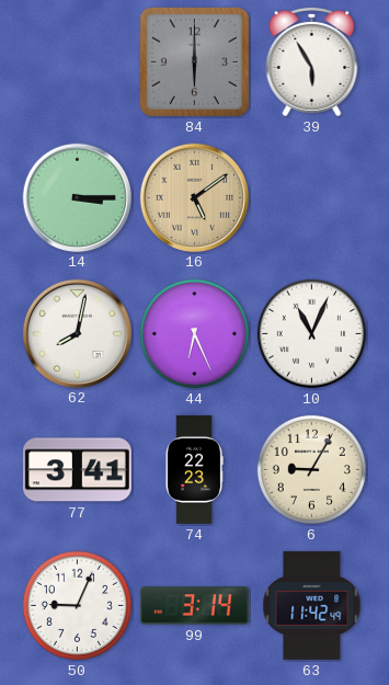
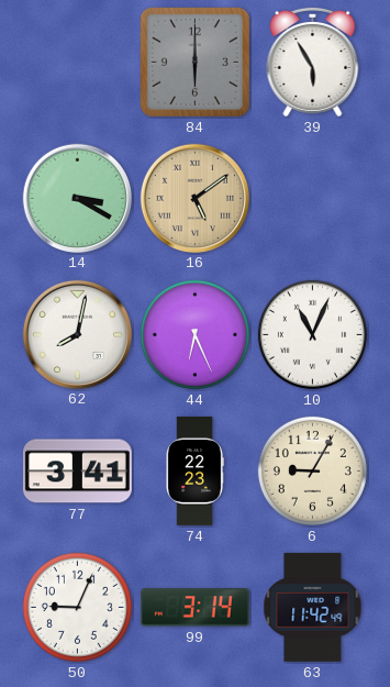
14: 3:15 -> 3:20 (77, 198)
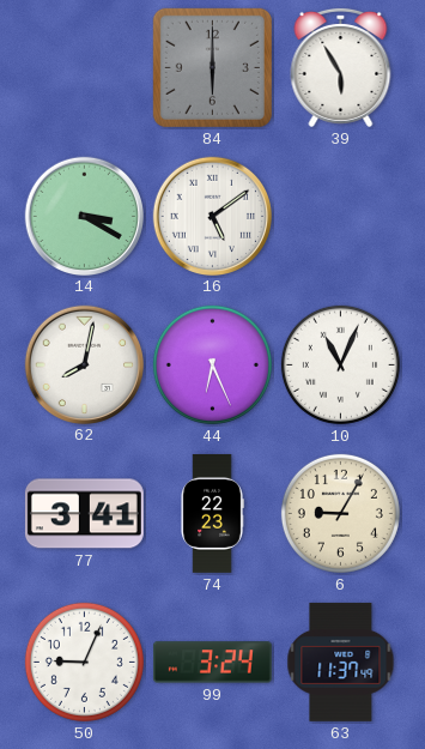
16 dial: champagne -> white (212, 216)
99: 3:14 -> 3:24 (212, 663)
63: 11:42 -> 11:37 (341, 662)
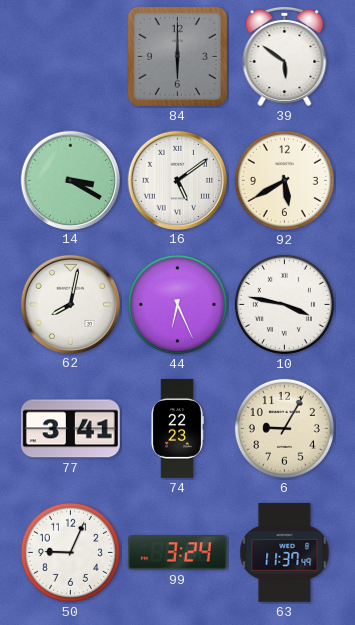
39: 5:55 -> 5:51 (285, 56)
92: none -> 5:40 (284, 180)
10: 11:04 -> 3:47 (284, 304)
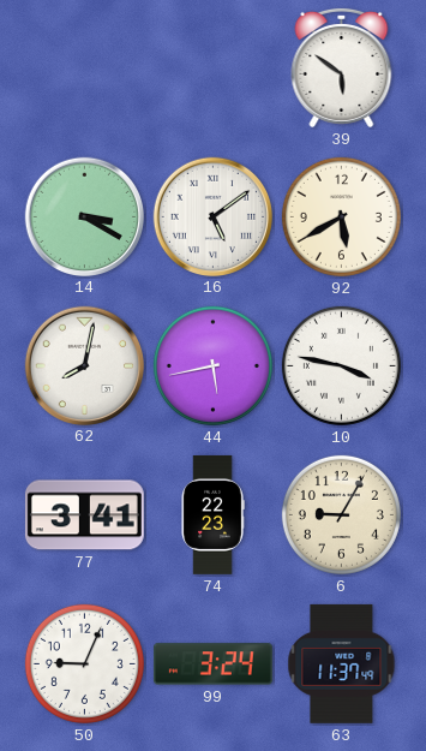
84: 6:00 -> none (177, 56)
44: 6:26 -> 5:43 (212, 365)
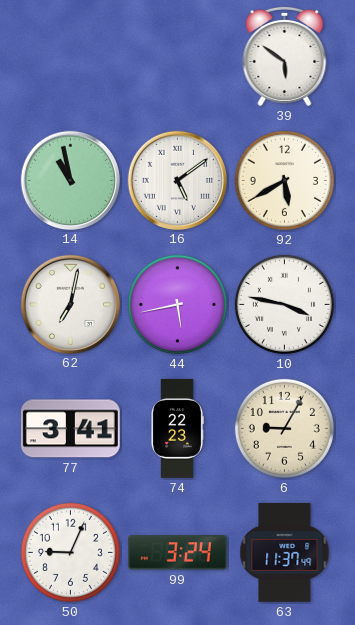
14: 3:20 -> 10:58 (70, 180)
62: 8:02 -> 7:02 (70, 304)
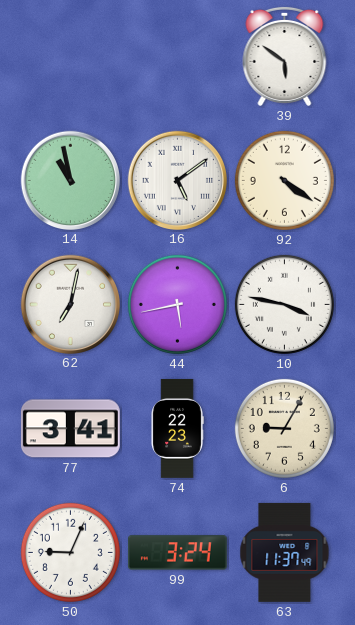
92: 5:40 -> 4:21 (284, 180)
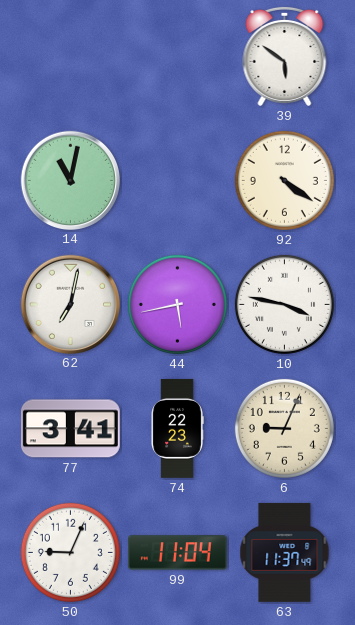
14: 10:58 -> 11:02 (70, 180)
16: 5:09 -> none (177, 180)
6: 9:05 -> 9:04 (284, 428)
99: 3:24 -> 11:04 (177, 553)
